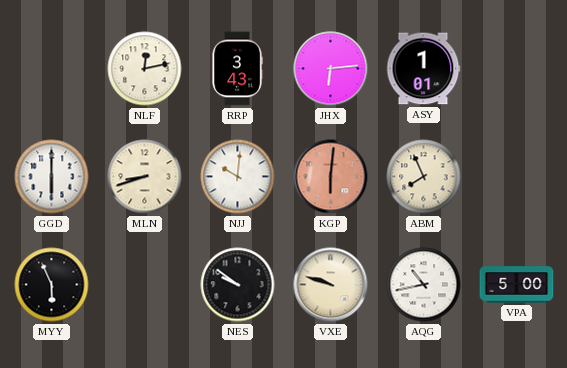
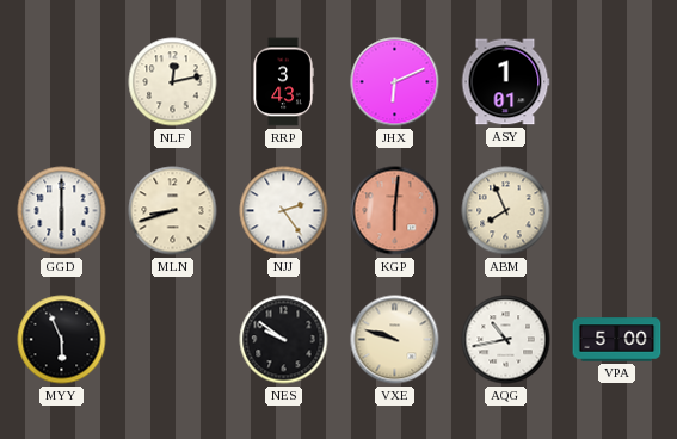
JHX: 6:14 -> 6:11 (395, 82)
NJJ: 10:01 -> 2:24 (284, 211)
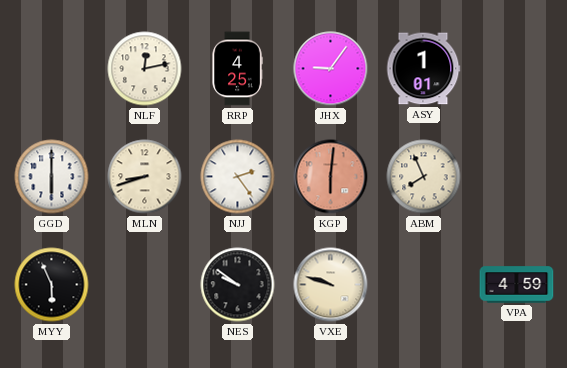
RRP: 3:43 -> 4:25 (237, 69)
JHX: 6:11 -> 9:06 (331, 69)
AQG: 10:43 -> none (506, 340)
VPA: 5:00 -> 4:59 (517, 285)
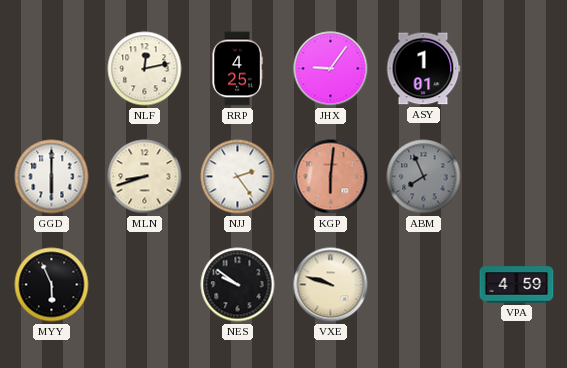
ABM dial: cream -> grey (424, 177)
